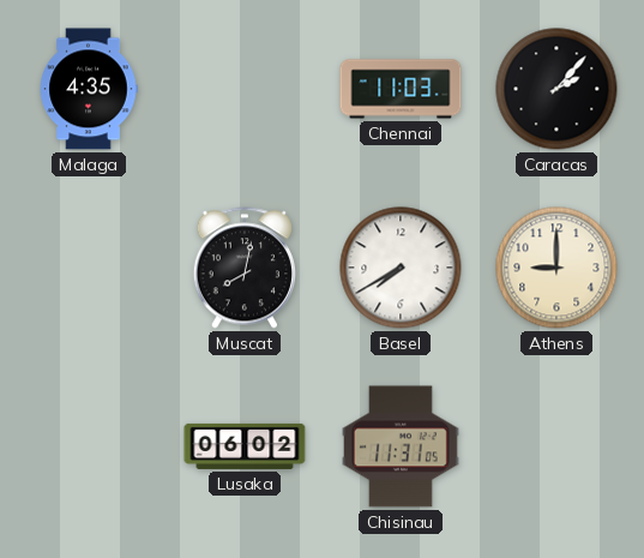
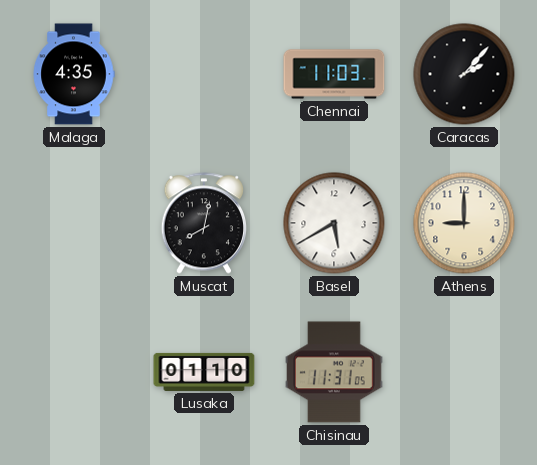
Basel: 7:40 -> 5:40 (334, 223)
Lusaka: 06:02 -> 01:10 (204, 372)
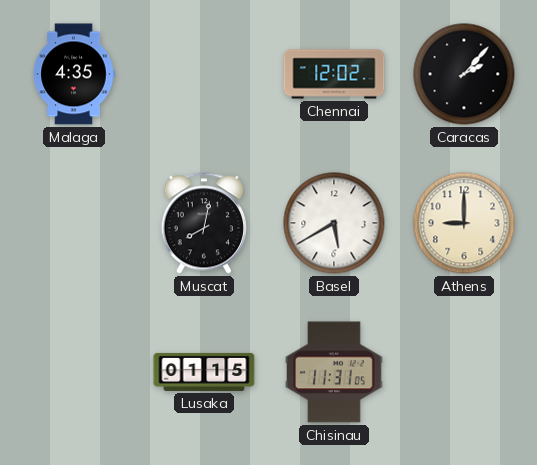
Chennai: 11:03 -> 12:02 (334, 74)
Lusaka: 01:10 -> 01:15 (204, 372)
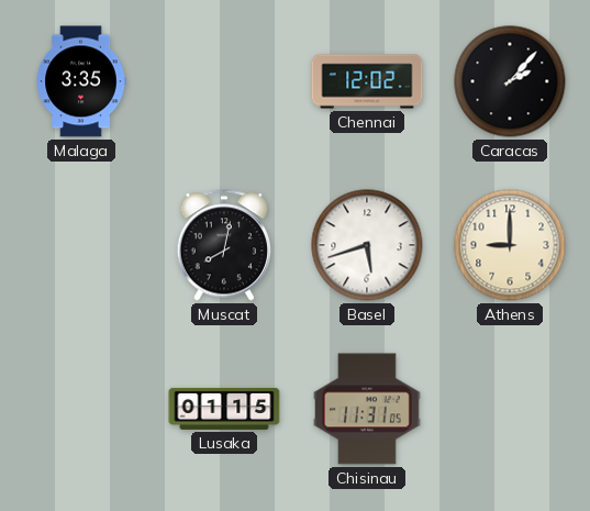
Malaga: 4:35 -> 3:35 (81, 81)
Basel: 5:40 -> 5:42 (367, 245)
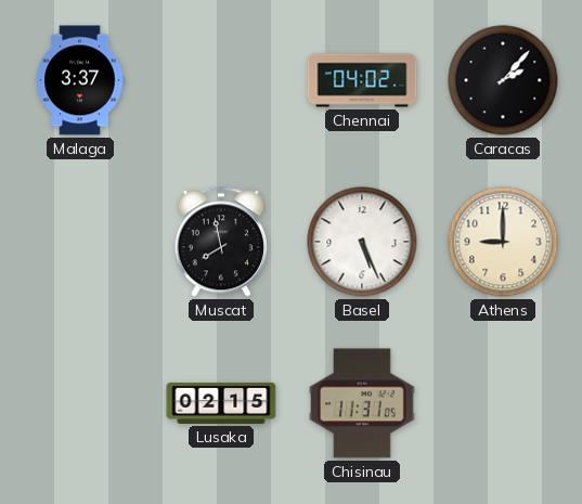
Malaga: 3:35 -> 3:37 (80, 80)
Chennai: 12:02 -> 04:02 (362, 80)
Muscat: 8:02 -> 7:58 (220, 242)
Basel: 5:42 -> 5:26 (362, 242)
Lusaka: 01:15 -> 02:15 (221, 403)
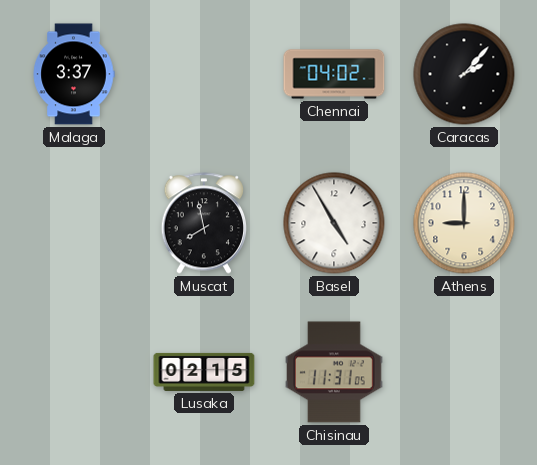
Basel: 5:26 -> 4:55 (334, 223)
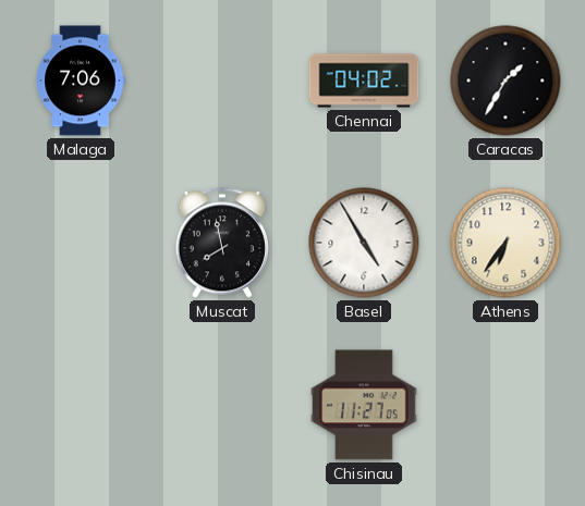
Malaga: 3:37 -> 7:06 (81, 81)
Caracas: 2:07 -> 1:35 (505, 81)
Athens: 9:00 -> 6:36 (505, 243)
Lusaka: 02:15 -> none (204, 372)
Chisinau: 11:31 -> 11:27 (365, 405)
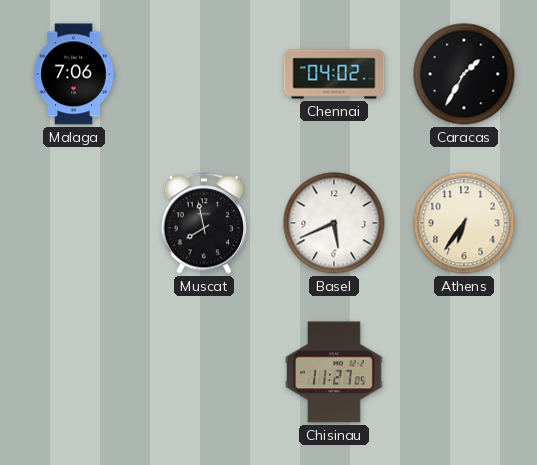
Basel: 4:55 -> 5:41 (334, 223)
